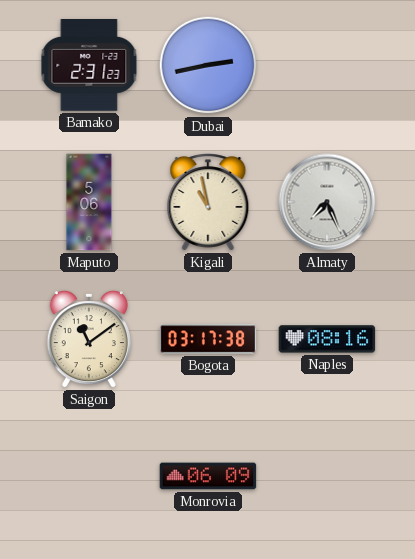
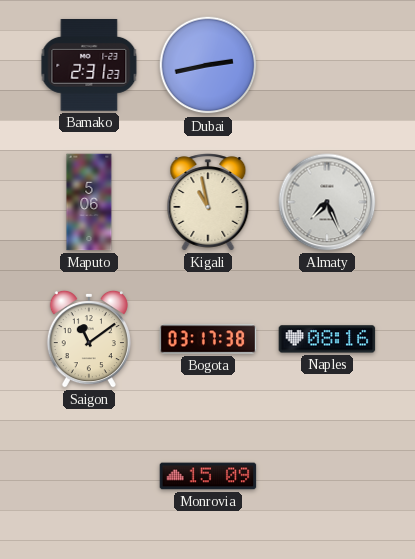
Monrovia: 06:09 -> 15:09 (208, 476)
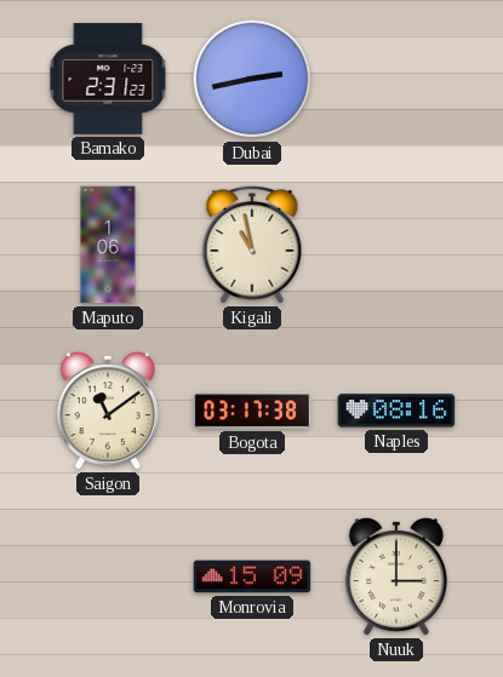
Maputo: 5:06 -> 1:06 (108, 245)
Almaty: 7:26 -> none (327, 202)
Nuuk: none -> 3:00 (396, 576)
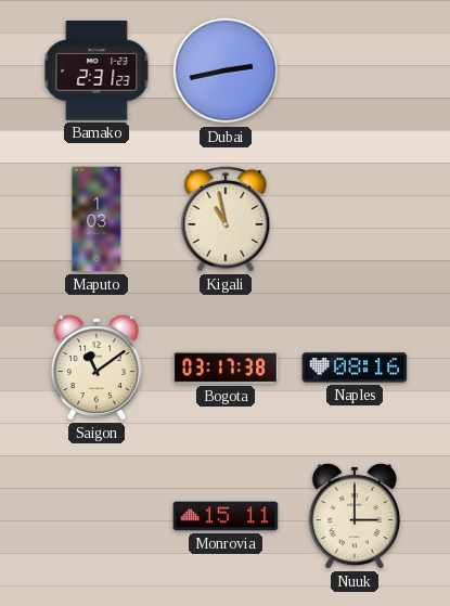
Maputo: 1:06 -> 1:03 (97, 219)
Monrovia: 15:09 -> 15:11 (226, 516)
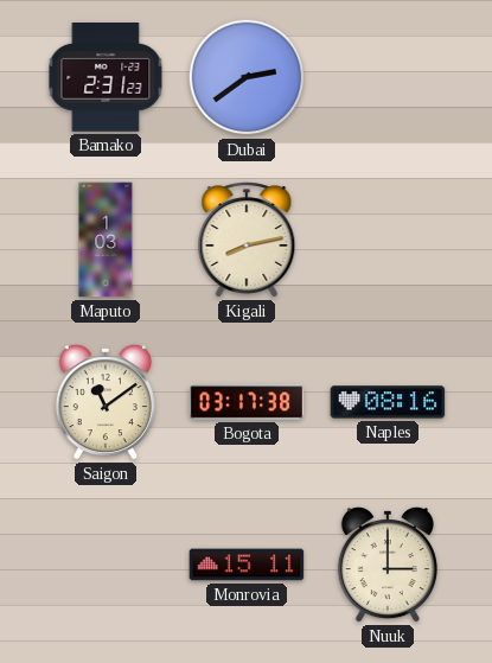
Dubai: 2:43 -> 2:39 (247, 77)
Kigali: 10:58 -> 8:13 (247, 240)
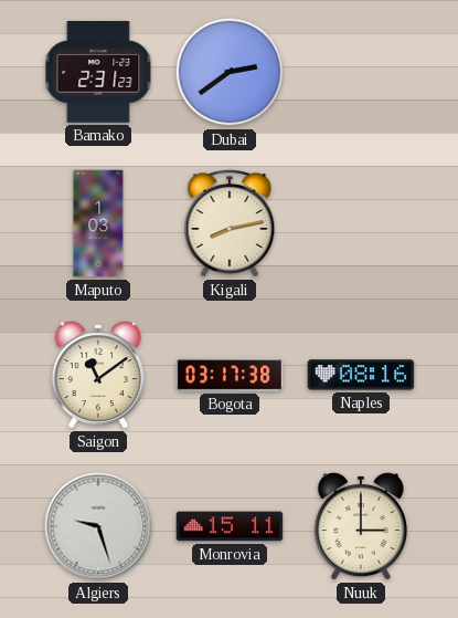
Algiers: none -> 9:27 (98, 526)
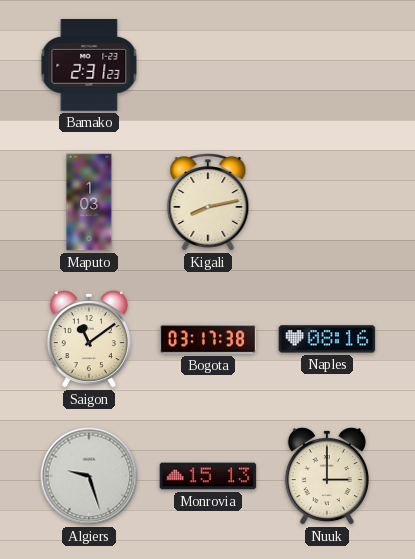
Dubai: 2:39 -> none (230, 72)
Monrovia: 15:11 -> 15:13 (208, 476)
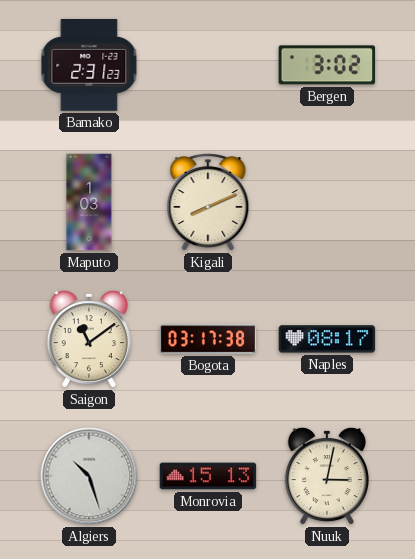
Bergen: none -> 3:02 (327, 65)
Kigali: 8:13 -> 8:11 (208, 202)
Naples: 08:16 -> 08:17 (327, 339)
Algiers: 9:27 -> 10:27 (89, 476)
Nuuk: 3:00 -> 3:02 (327, 476)
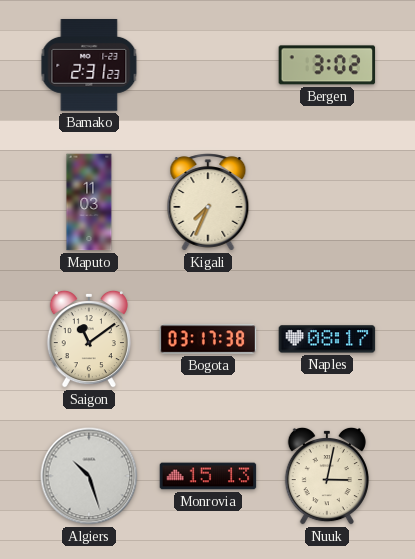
Maputo: 1:03 -> 11:03 (89, 202)
Kigali: 8:11 -> 7:34 (208, 202)
